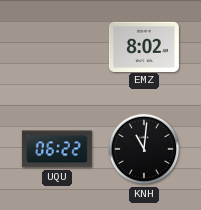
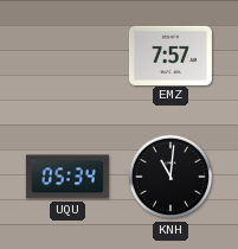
EMZ: 8:02 -> 7:57 (171, 55)
UQU: 06:22 -> 05:34 (67, 177)
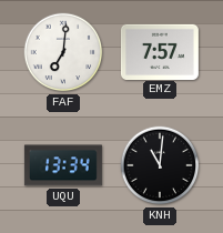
FAF: none -> 7:01 (63, 52)
UQU: 05:34 -> 13:34 (63, 165)
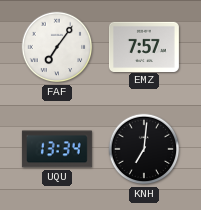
FAF: 7:01 -> 7:06 (57, 47)
KNH: 11:01 -> 7:01 (144, 149)
